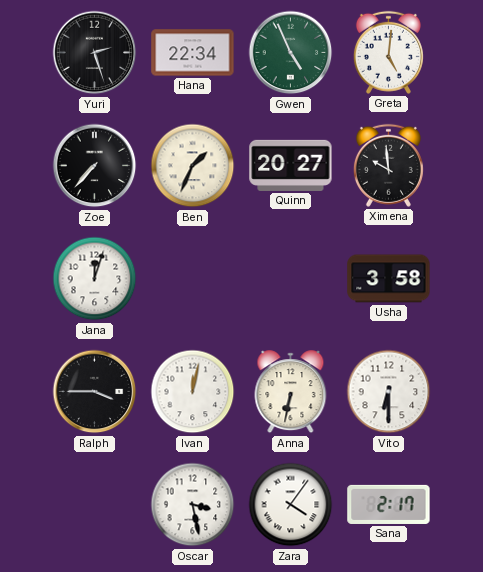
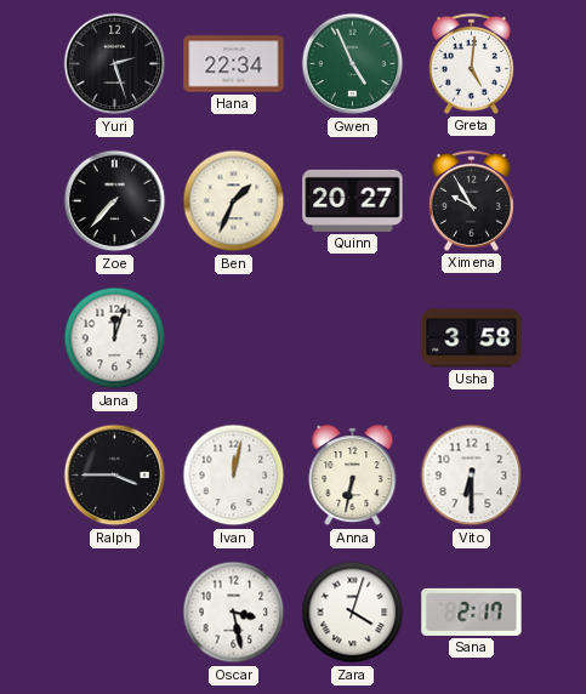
Ximena: 9:59 -> 9:55 (471, 200)
Zara: 4:06 -> 4:03 (353, 613)
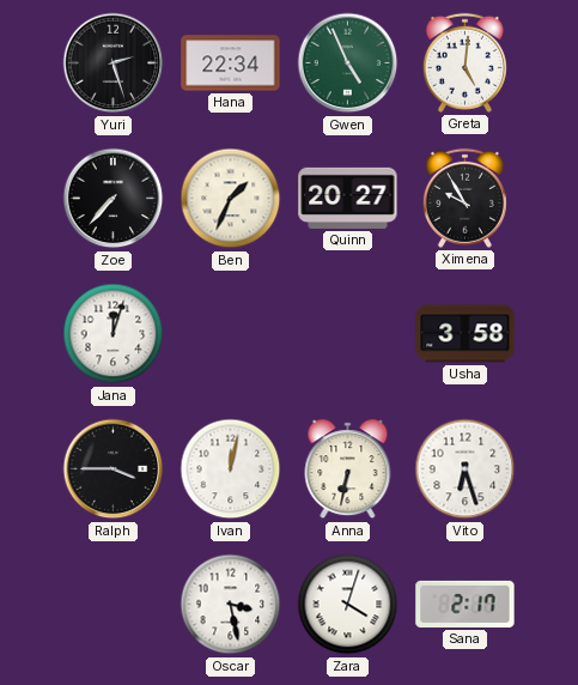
Vito: 6:30 -> 6:27 (466, 469)
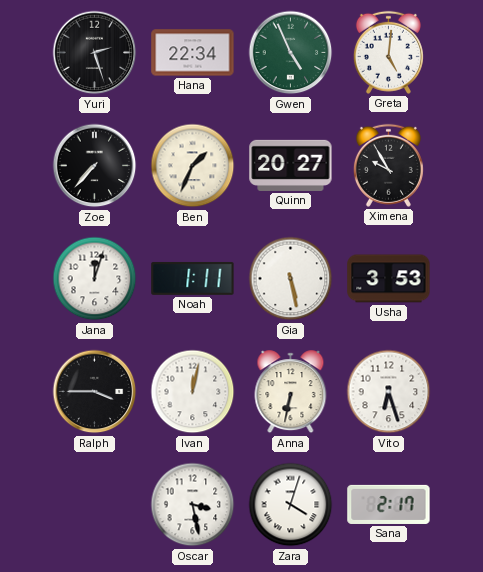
Noah: none -> 1:11 (193, 278)
Gia: none -> 5:28 (291, 279)
Usha: 3:58 -> 3:53 (389, 279)
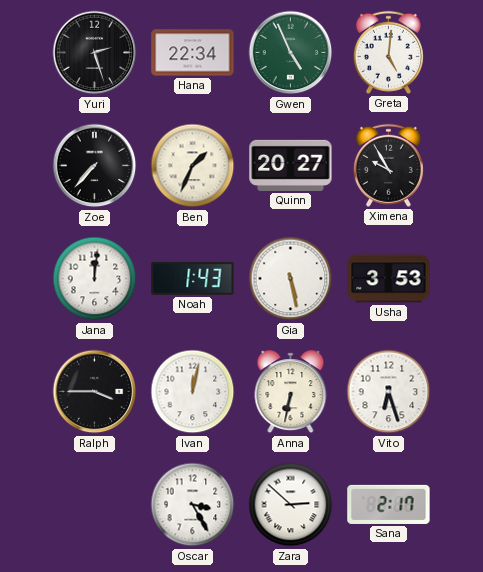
Jana: 12:03 -> 12:01 (95, 279)
Noah: 1:11 -> 1:43 (193, 278)
Oscar: 3:28 -> 3:25 (193, 505)
Zara: 4:03 -> 2:52 (291, 505)
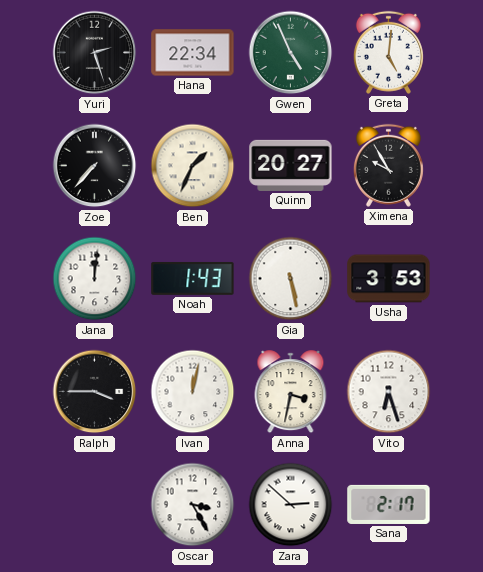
Anna: 6:32 -> 3:32 (291, 392)
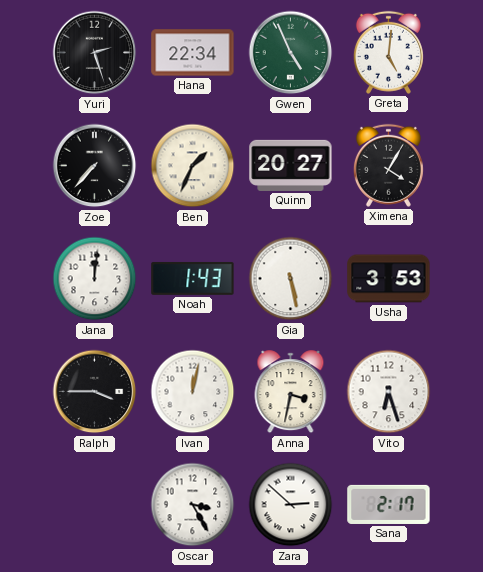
Ximena: 9:55 -> 4:05 (388, 165)
